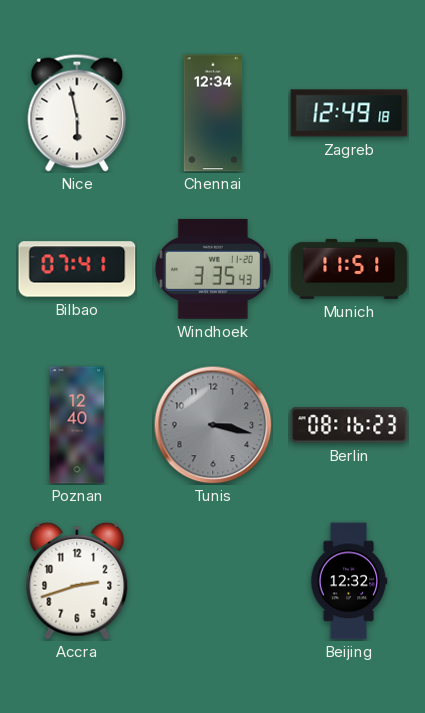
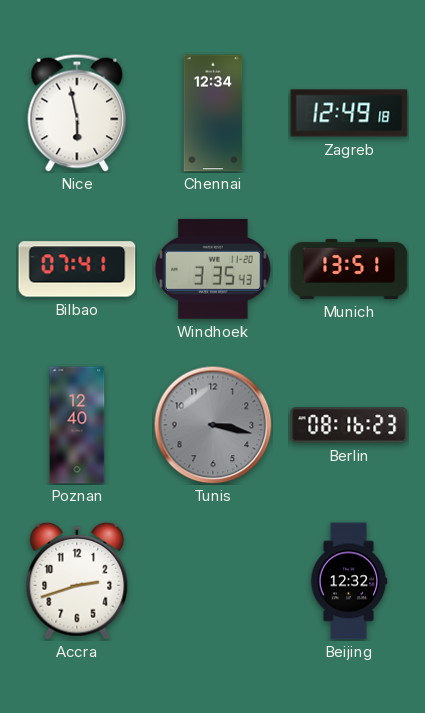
Munich: 11:51 -> 13:51 (349, 269)
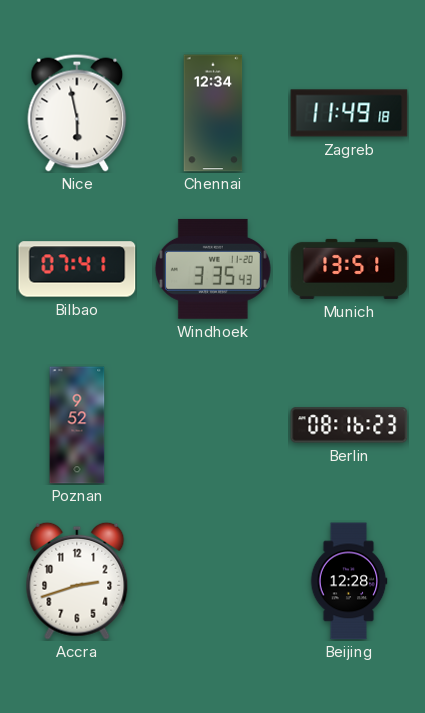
Zagreb: 12:49 -> 11:49 (349, 113)
Poznan: 12:40 -> 9:52 (77, 425)
Tunis: 3:17 -> none (213, 425)
Beijing: 12:32 -> 12:28 (349, 581)
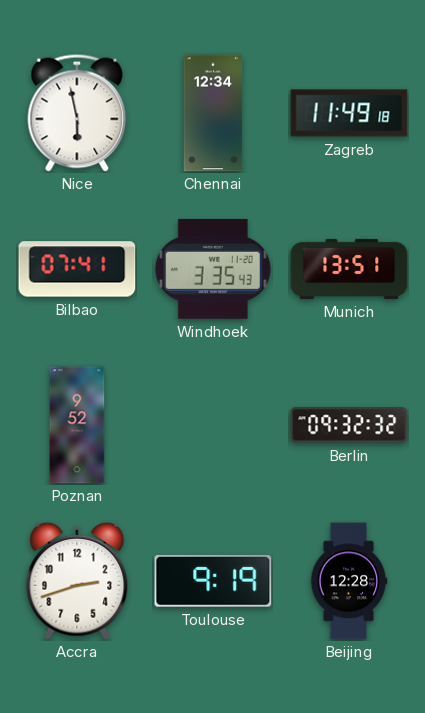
Berlin: 08:16 -> 09:32 (349, 425)
Toulouse: none -> 9:19 (213, 581)
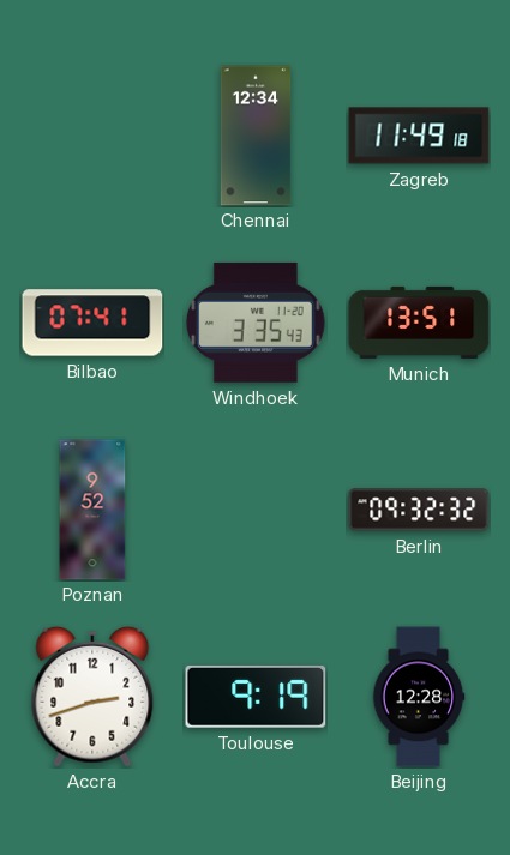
Nice: 5:58 -> none (77, 113)
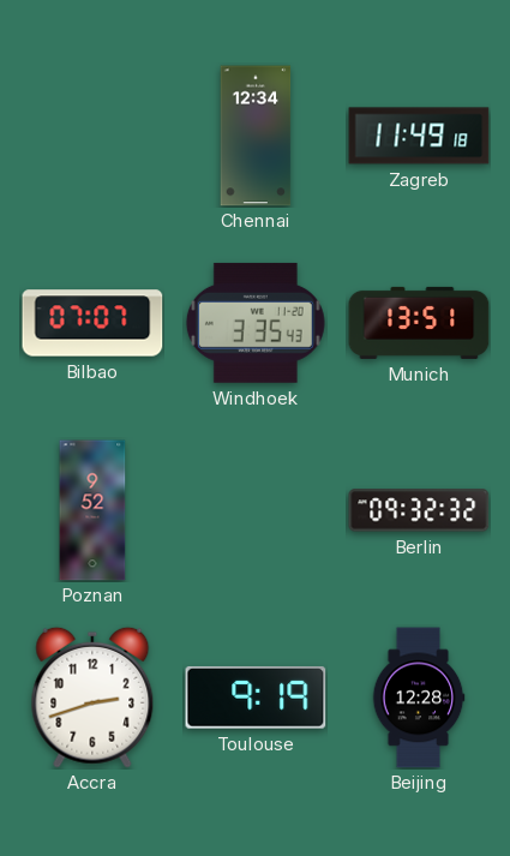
Bilbao: 07:41 -> 07:07 (92, 323)
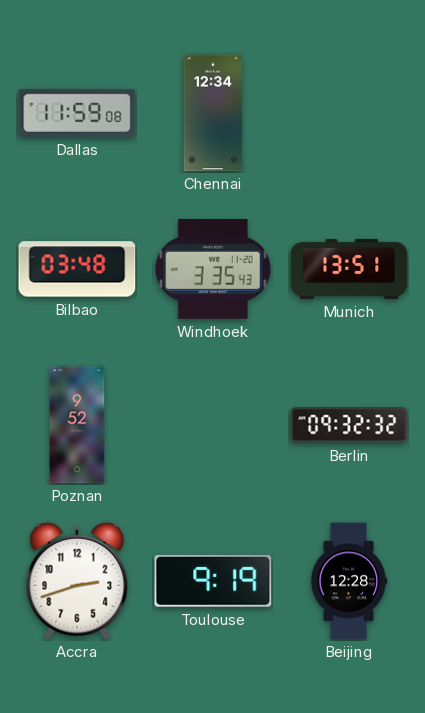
Dallas: none -> 11:59 (77, 113)
Zagreb: 11:49 -> none (419, 136)
Bilbao: 07:07 -> 03:48 (77, 269)
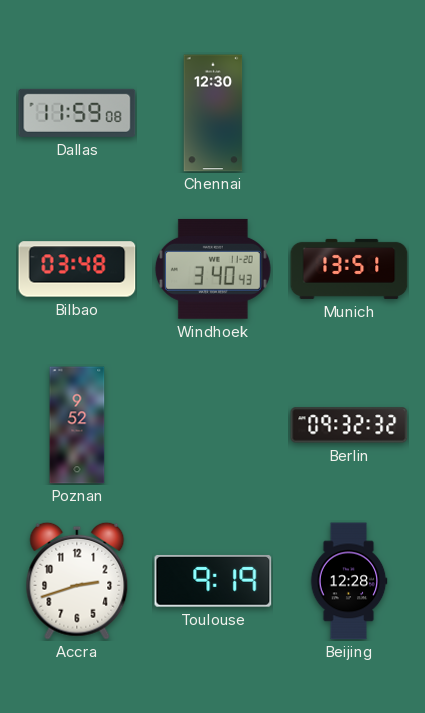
Chennai: 12:34 -> 12:30 (213, 113)
Windhoek: 3:35 -> 3:40 (213, 269)
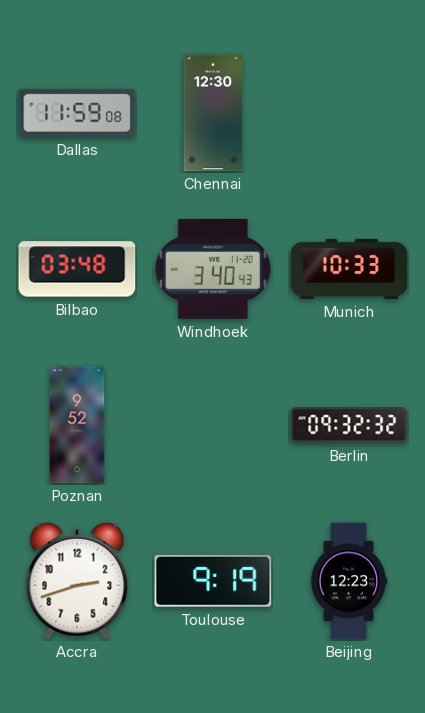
Munich: 13:51 -> 10:33 (349, 269)
Beijing: 12:28 -> 12:23 (349, 581)
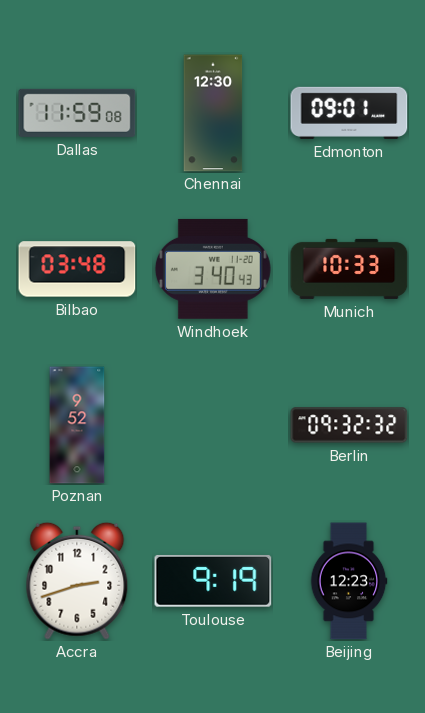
Edmonton: none -> 09:01 (349, 113)
